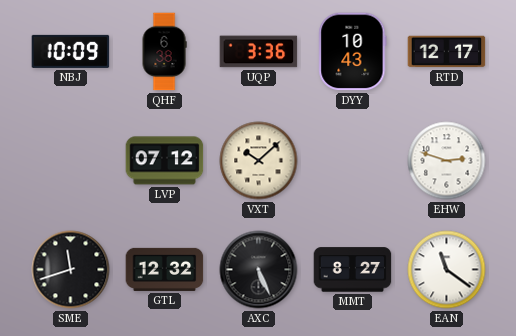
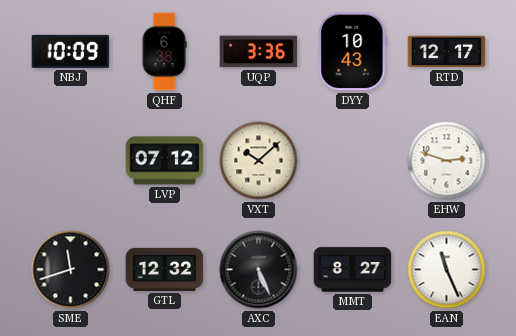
EAN: 11:21 -> 11:26 (447, 270)
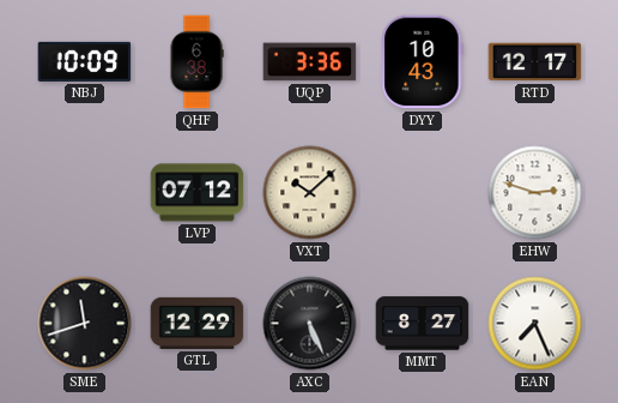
GTL: 12:32 -> 12:29 (198, 323)
EAN: 11:26 -> 7:26 (535, 324)
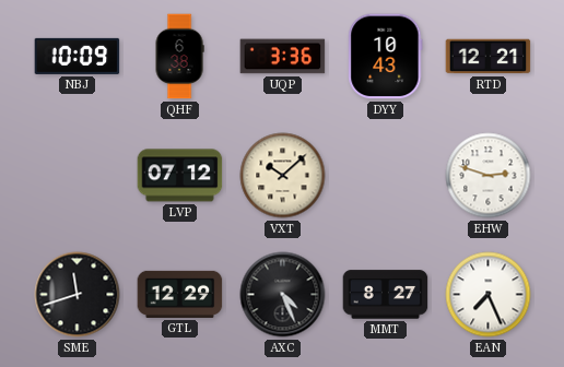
RTD: 12:17 -> 12:21 (489, 57)
AXC: 5:26 -> 4:26 (283, 295)
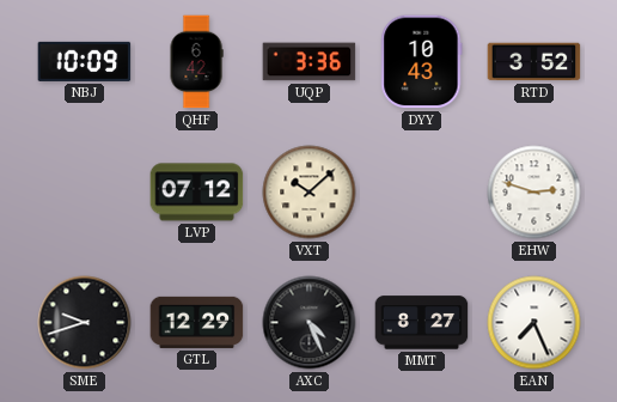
QHF: 6:38 -> 6:42 (196, 62)
RTD: 12:21 -> 3:52 (534, 62)
SME: 11:42 -> 9:42 (85, 323)
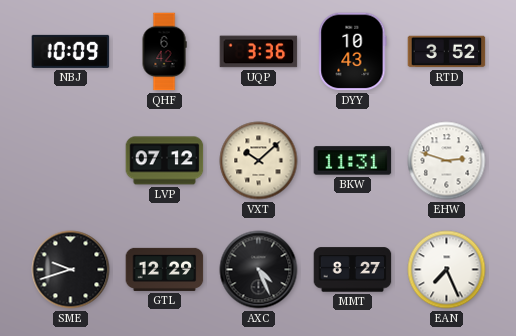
BKW: none -> 11:31 (353, 161)
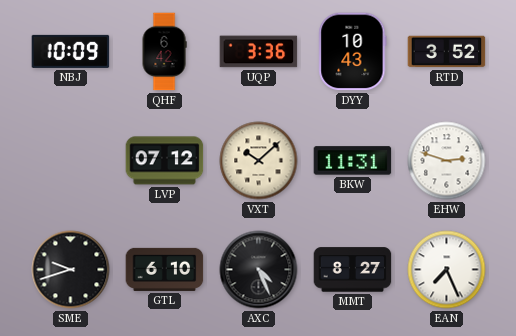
GTL: 12:29 -> 6:10 (165, 269)
